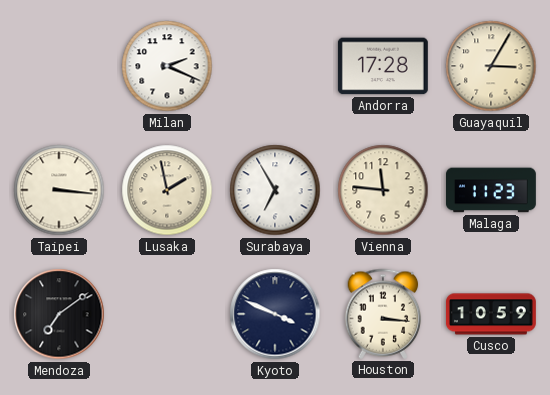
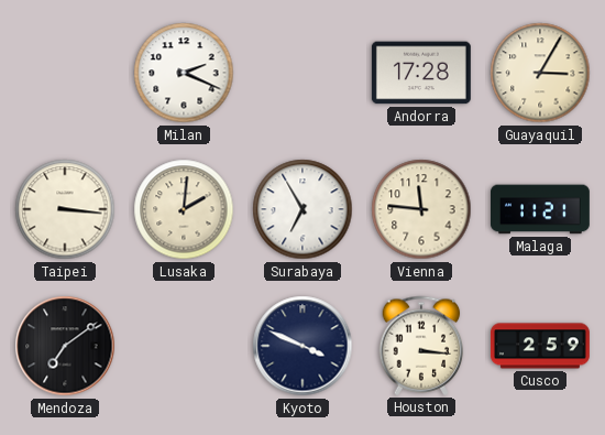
Lusaka: 1:58 -> 2:01 (184, 209)
Malaga: 11:23 -> 11:21 (541, 209)
Cusco: 10:59 -> 2:59 (540, 346)
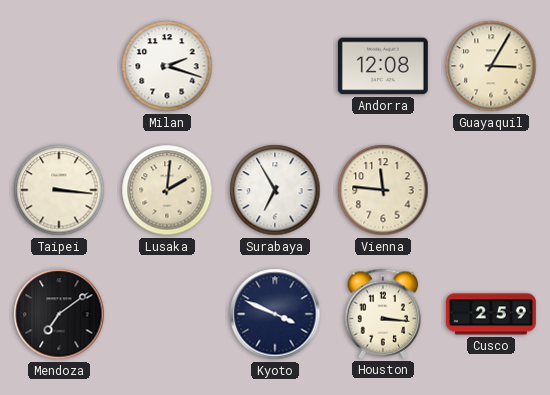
Milan: 2:19 -> 2:18 (167, 66)
Andorra: 17:28 -> 12:08 (383, 66)
Malaga: 11:21 -> none (541, 209)
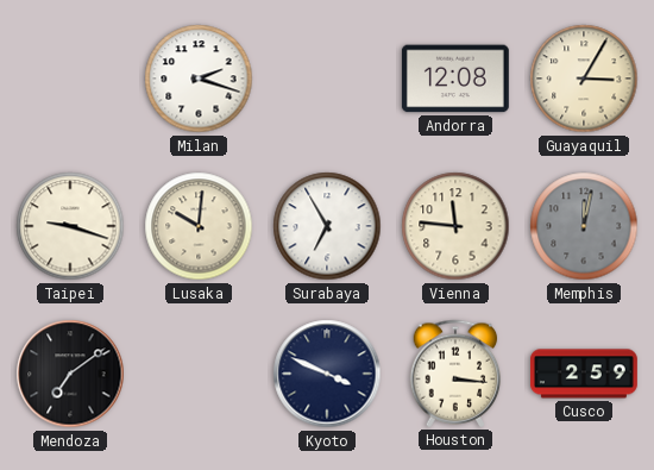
Taipei: 3:16 -> 9:18 (70, 226)
Lusaka: 2:01 -> 10:01 (199, 226)
Memphis: none -> 12:02 (584, 226)
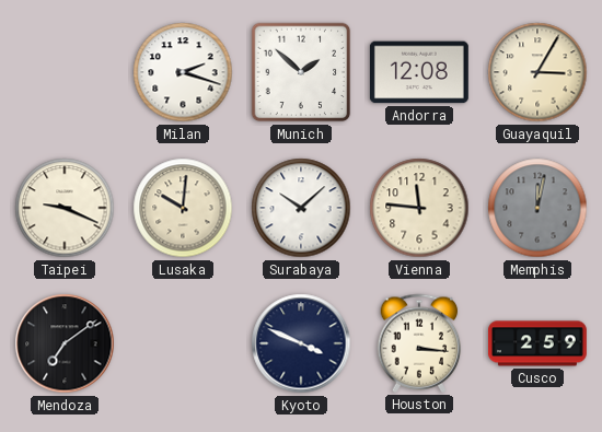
Munich: none -> 1:52 (301, 72)
Taipei: 9:18 -> 9:19 (65, 208)
Surabaya: 6:55 -> 10:08 (301, 208)
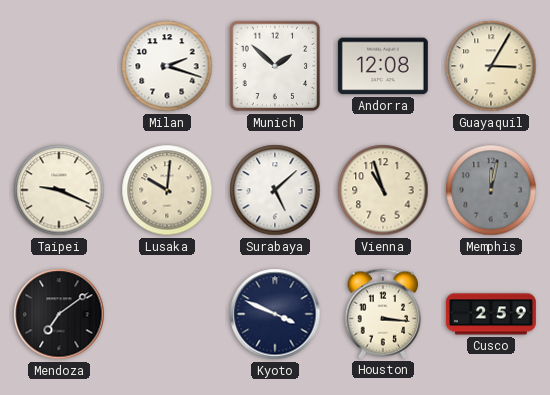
Surabaya: 10:08 -> 5:08 (275, 190)
Vienna: 11:46 -> 10:57 (383, 190)
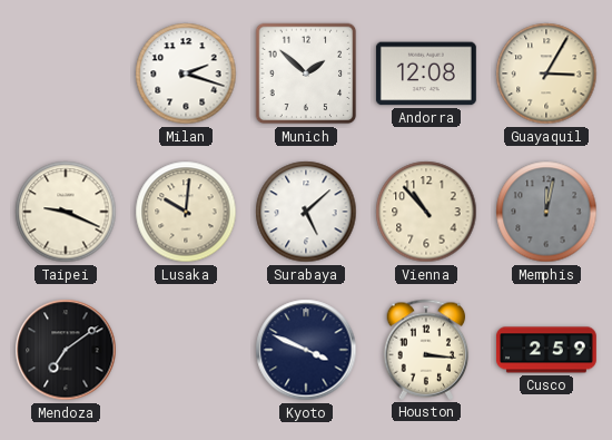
Vienna: 10:57 -> 10:53 (426, 212)
